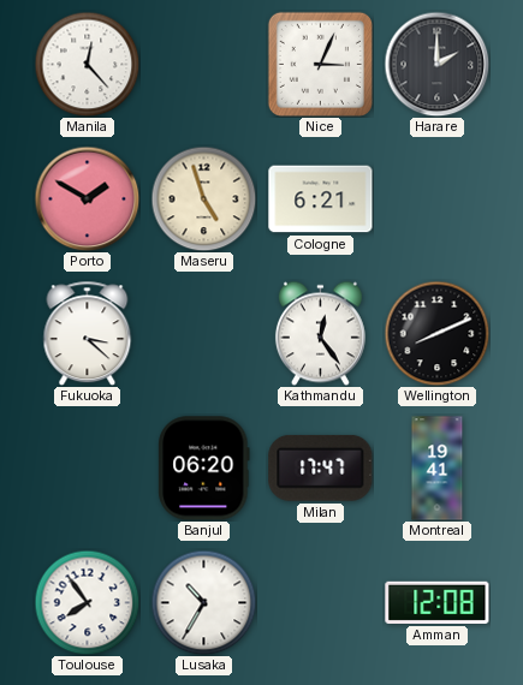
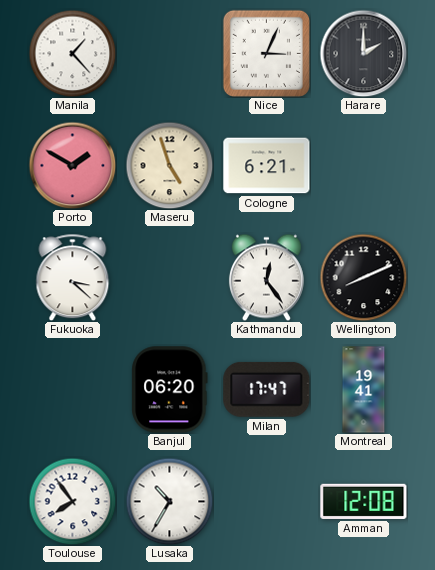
Manila: 12:23 -> 1:23 (72, 53)
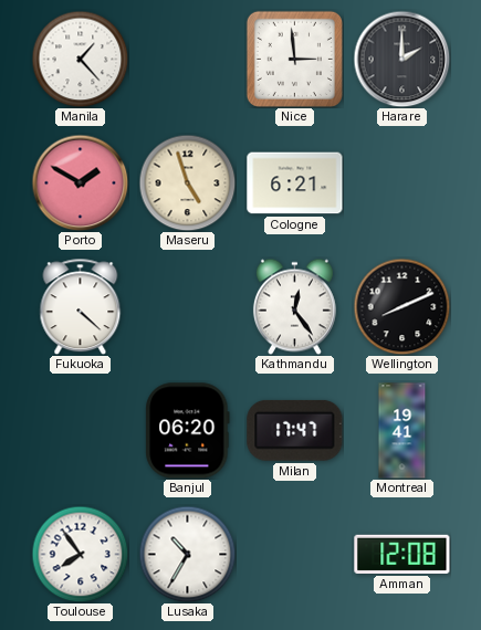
Nice: 3:04 -> 2:59 (294, 59)
Fukuoka: 3:22 -> 4:22 (81, 306)
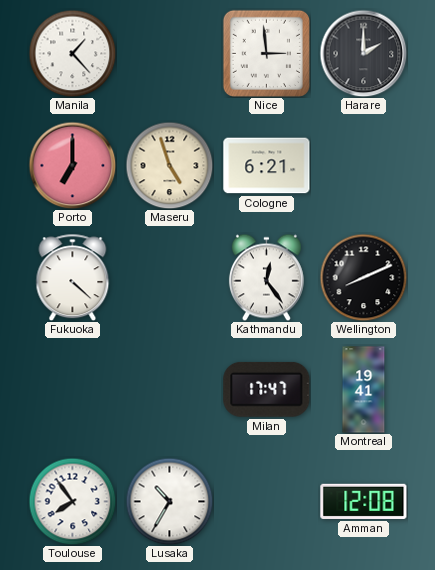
Porto: 1:50 -> 7:00 (72, 165)
Banjul: 06:20 -> none (188, 431)
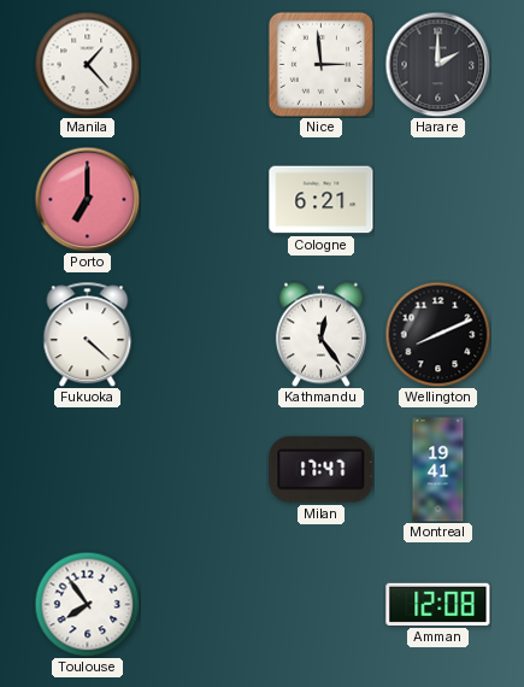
Maseru: 4:57 -> none (169, 165)
Lusaka: 10:35 -> none (169, 501)
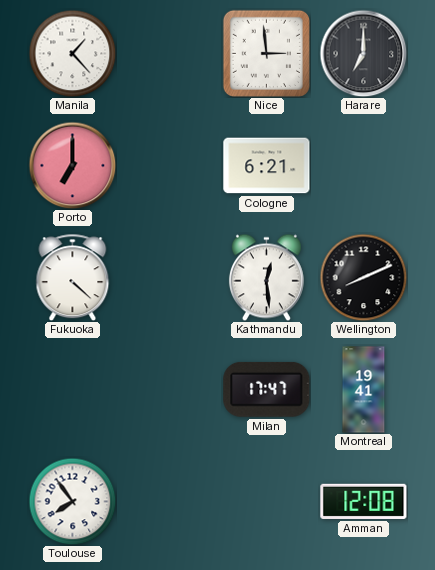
Harare: 2:00 -> 7:00 (363, 53)
Kathmandu: 12:24 -> 12:29 (266, 277)
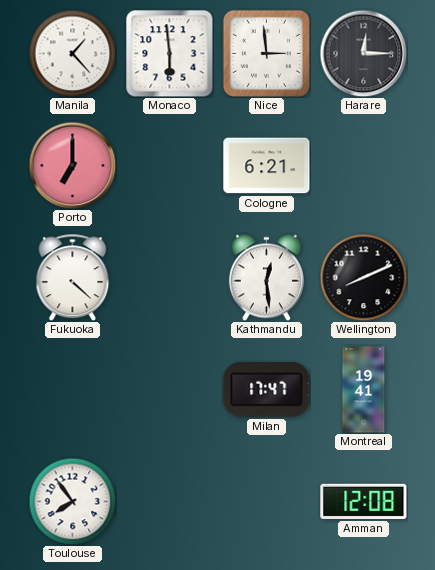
Monaco: none -> 5:59 (170, 54)
Harare: 7:00 -> 12:15 (363, 53)
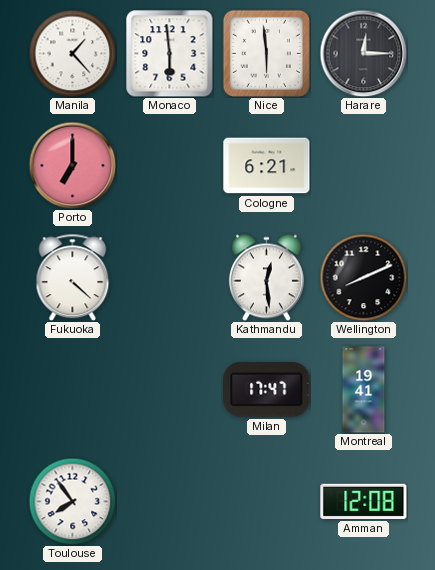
Nice: 2:59 -> 5:59 (266, 53)
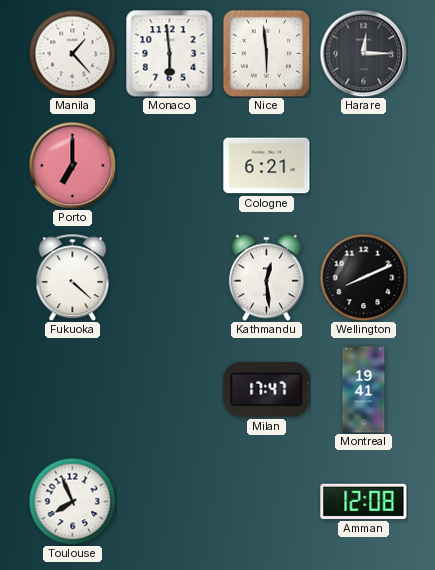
Toulouse: 7:54 -> 7:56 (72, 501)
